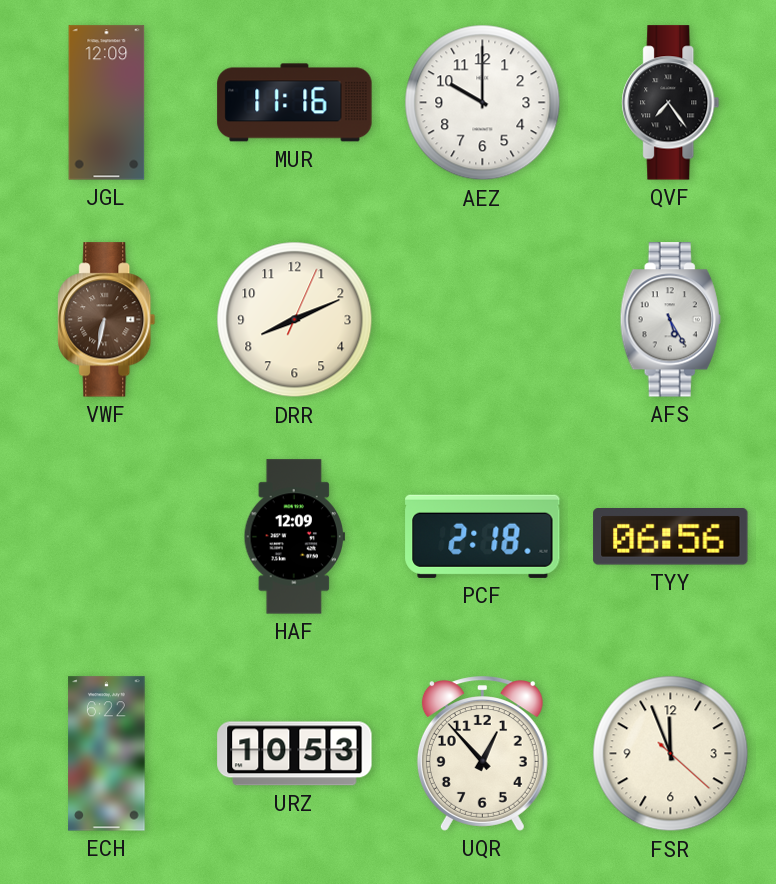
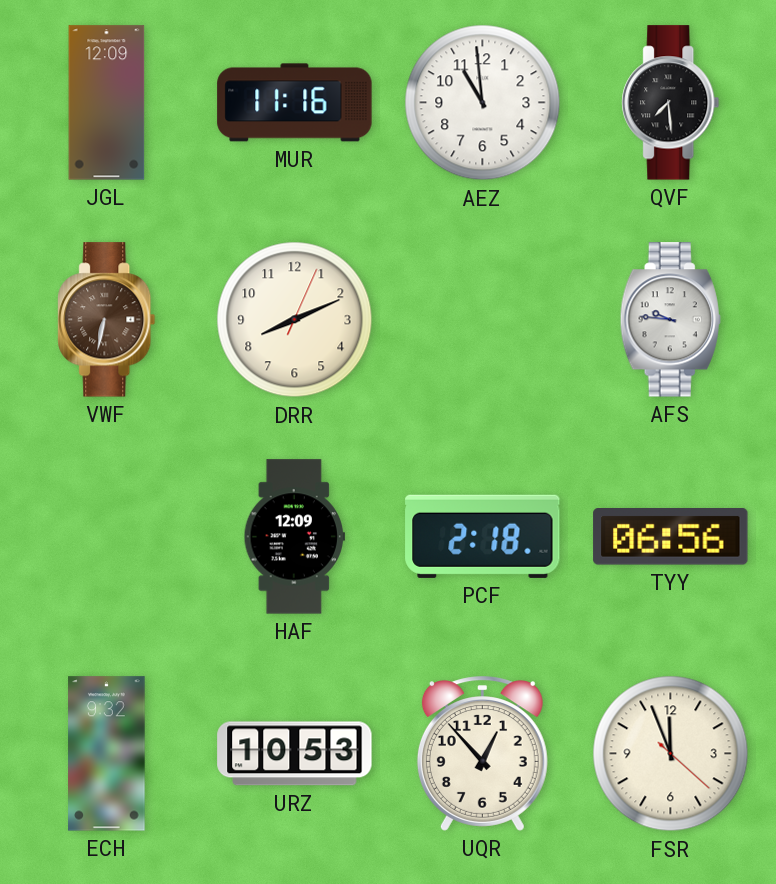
AEZ: 10:00 -> 10:59 (483, 103)
QVF: 7:24 -> 7:29 (671, 103)
AFS: 5:25 -> 9:46 (670, 320)
ECH: 6:22 -> 9:32 (107, 754)
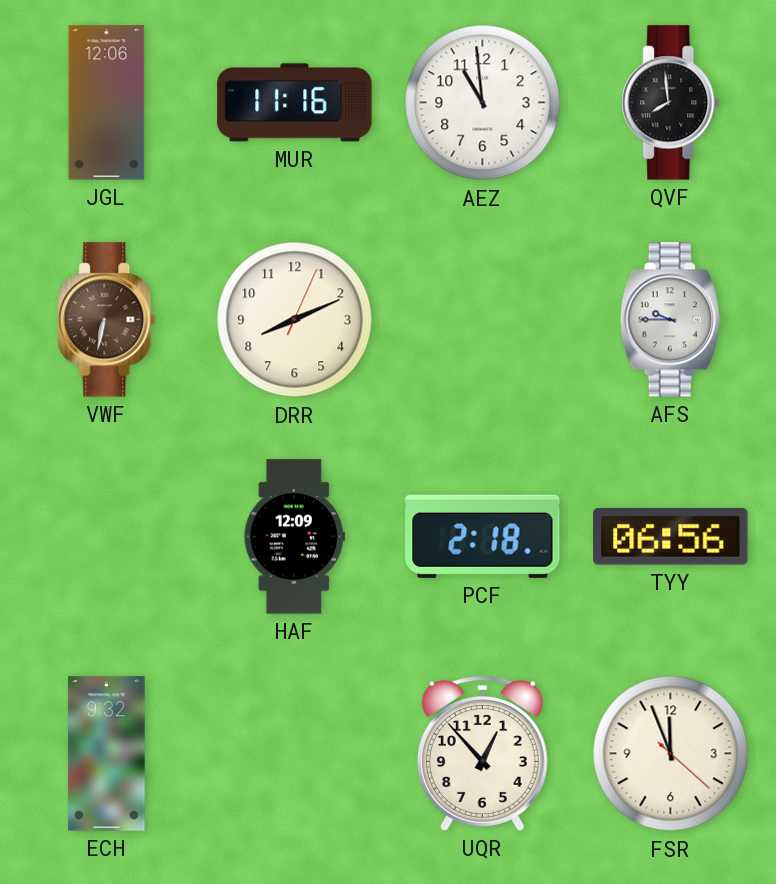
JGL: 12:09 -> 12:06 (107, 103)
QVF: 7:29 -> 7:59 (671, 103)
AFS: 9:46 -> 9:45 (670, 320)
URZ: 10:53 -> none (295, 754)
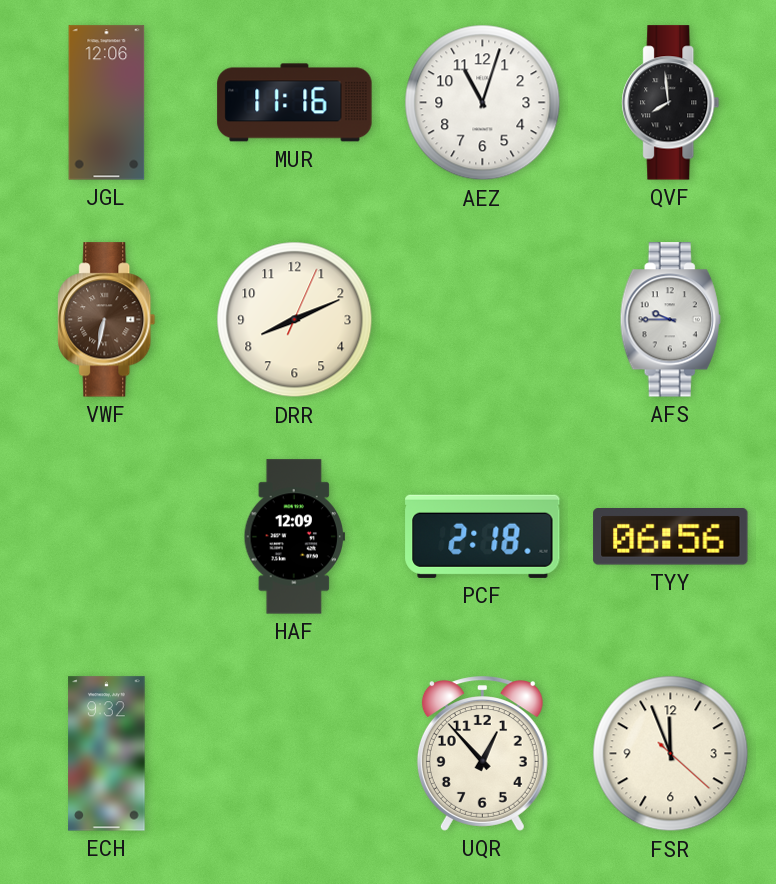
AEZ: 10:59 -> 11:03 (483, 103)
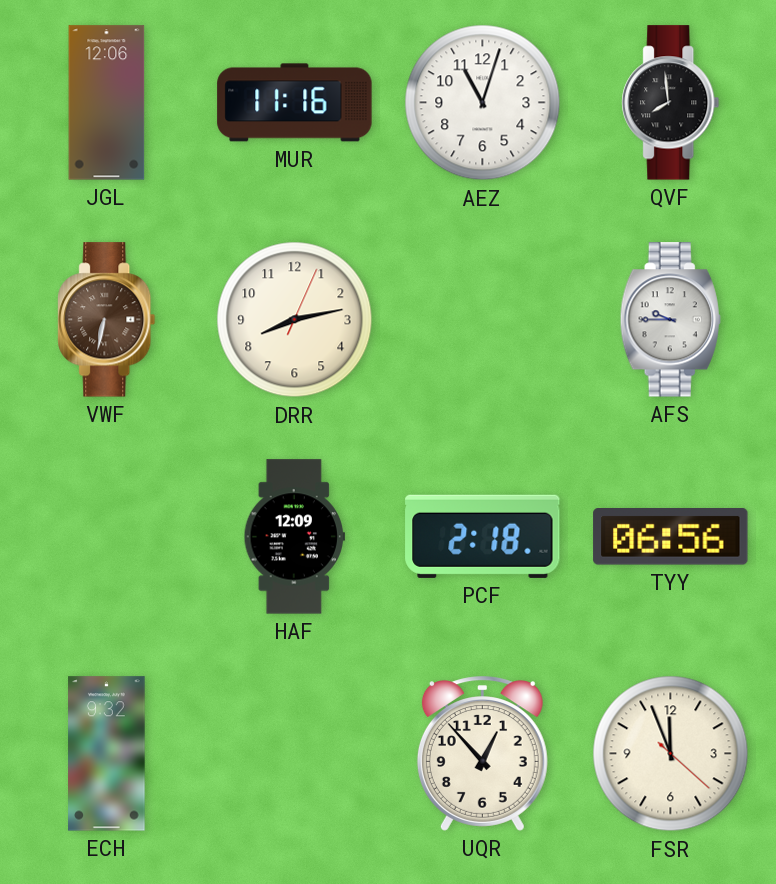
DRR: 8:11 -> 8:13 (295, 320)
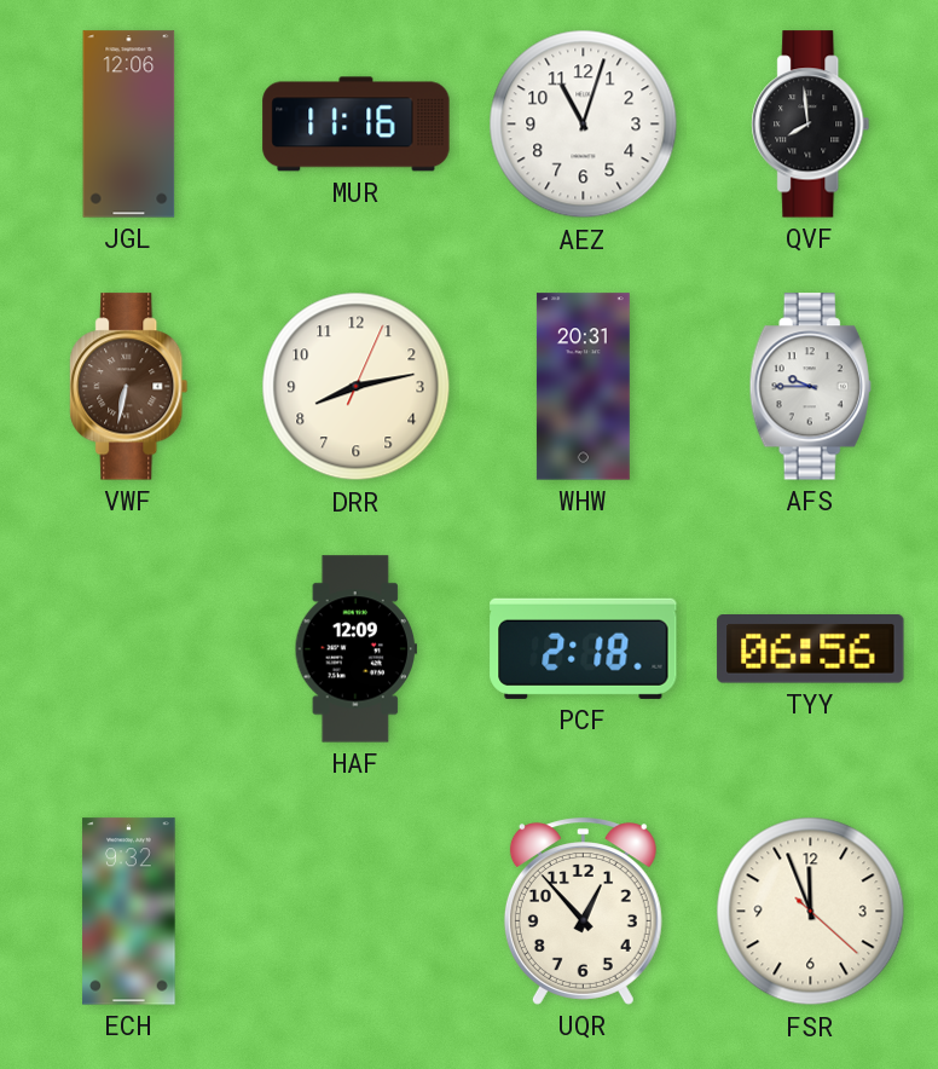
WHW: none -> 20:31 (583, 387)
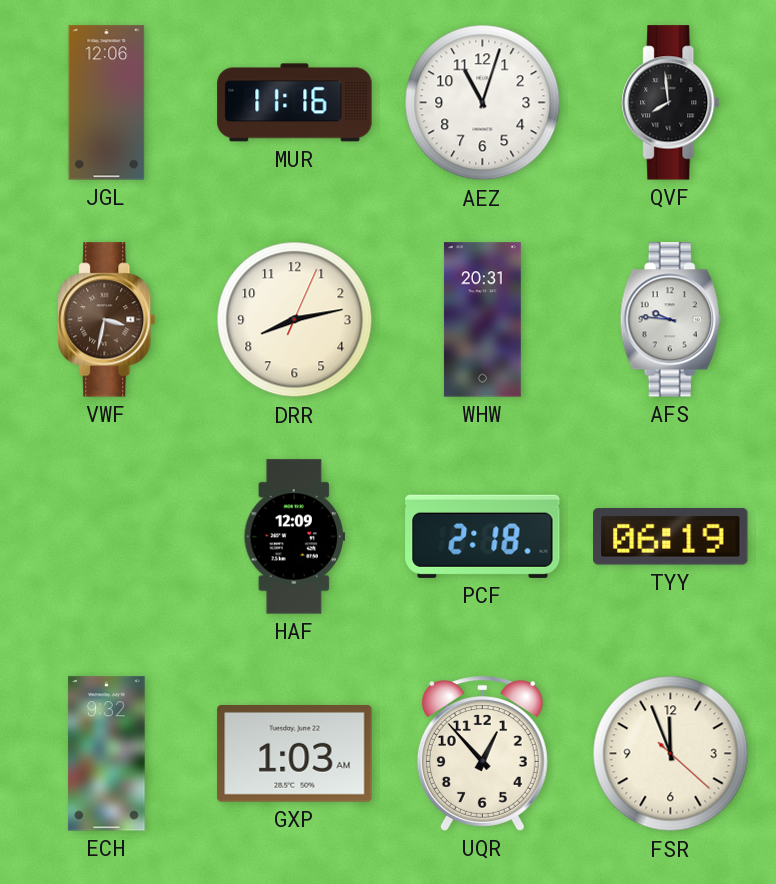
VWF: 6:32 -> 3:32 (107, 320)
AFS: 9:45 -> 9:46 (670, 320)
TYY: 06:56 -> 06:19 (671, 537)
GXP: none -> 1:03 (295, 754)
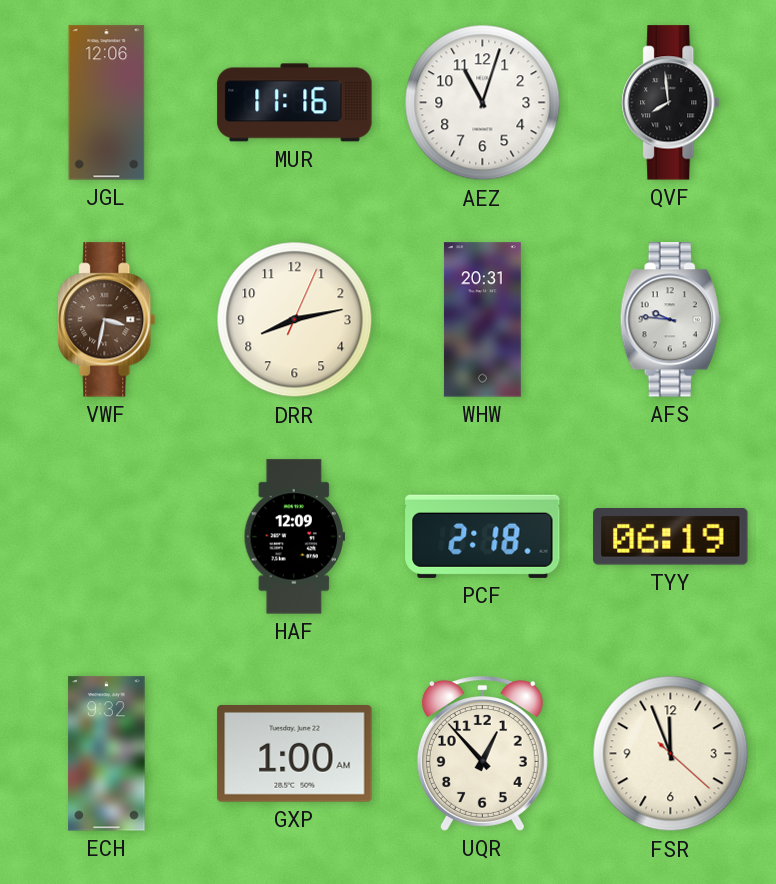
GXP: 1:03 -> 1:00 (295, 754)
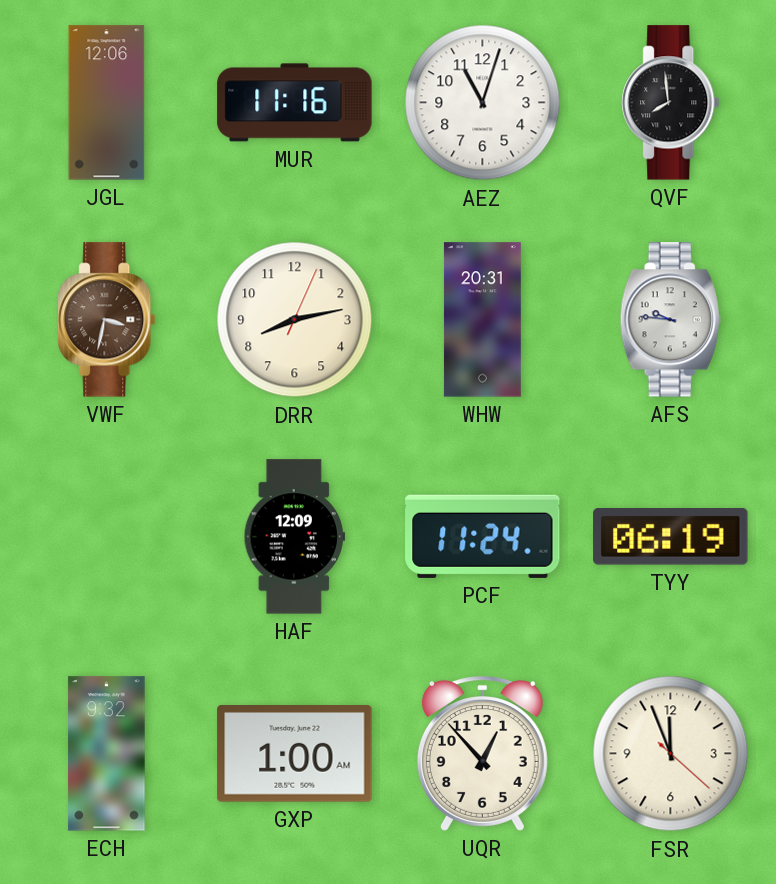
PCF: 2:18 -> 11:24 (483, 536)
